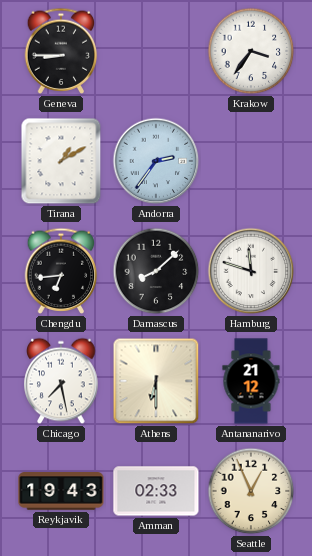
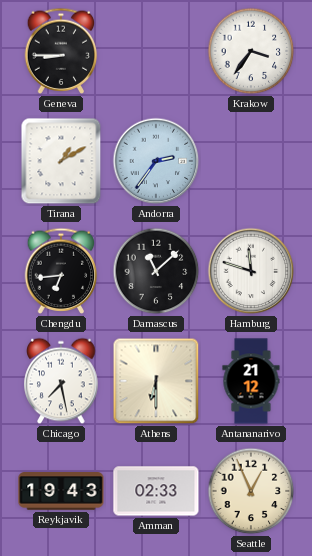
Damascus: 8:08 -> 11:08 (156, 271)
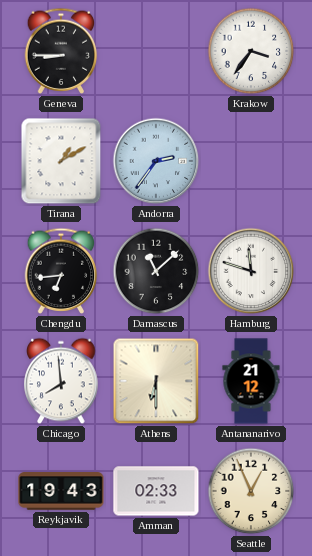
Chicago: 7:28 -> 7:59 (61, 381)
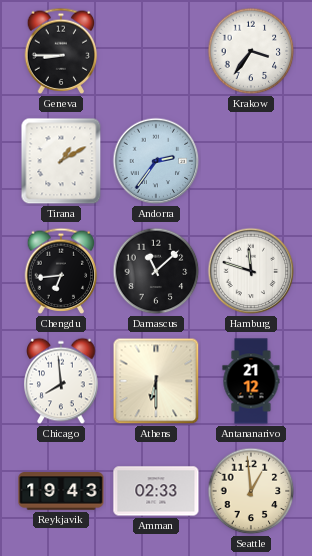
Seattle: 12:56 -> 12:59 (251, 491)
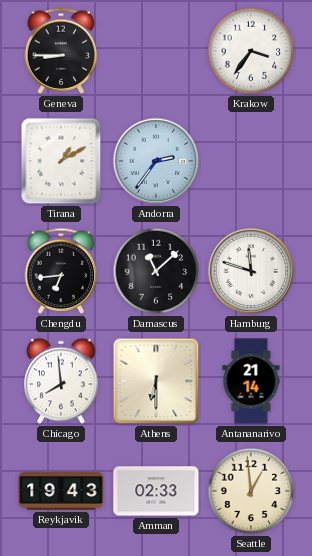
Antananarivo: 21:12 -> 21:14 (251, 381)
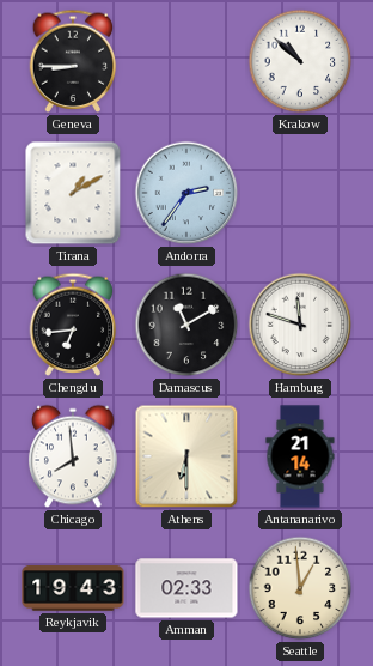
Krakow: 3:36 -> 10:52 (300, 61)
Damascus: 11:08 -> 11:10 (186, 325)
